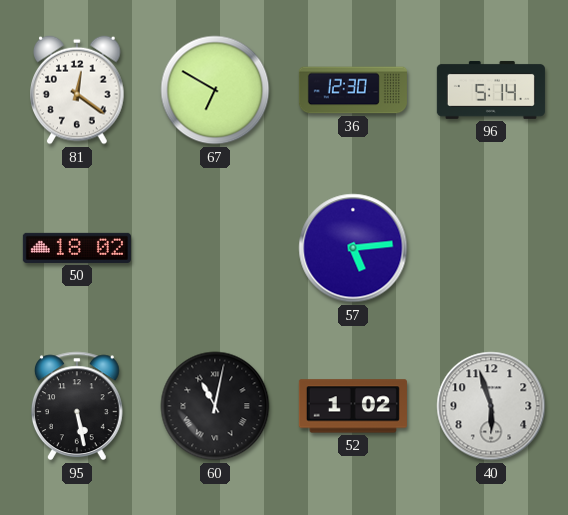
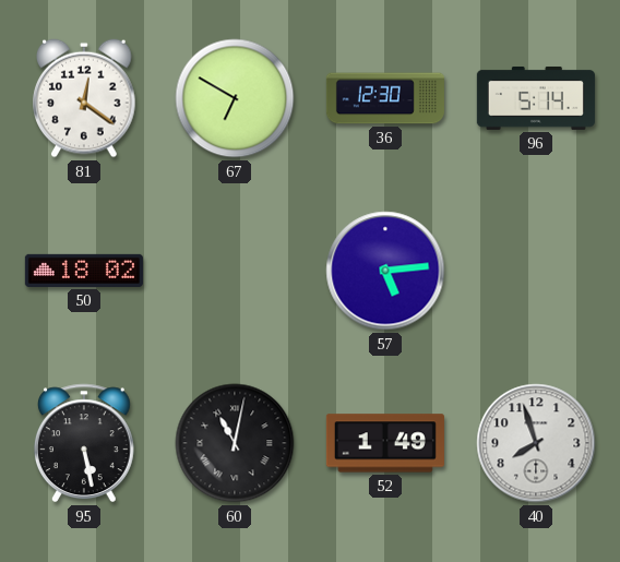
52: 1:02 -> 1:49 (385, 443)
40: 5:57 -> 7:57 (536, 443)
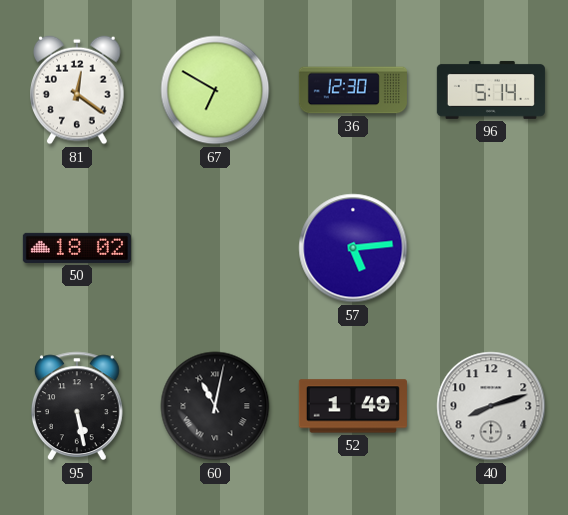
40: 7:57 -> 8:12 (491, 406)
